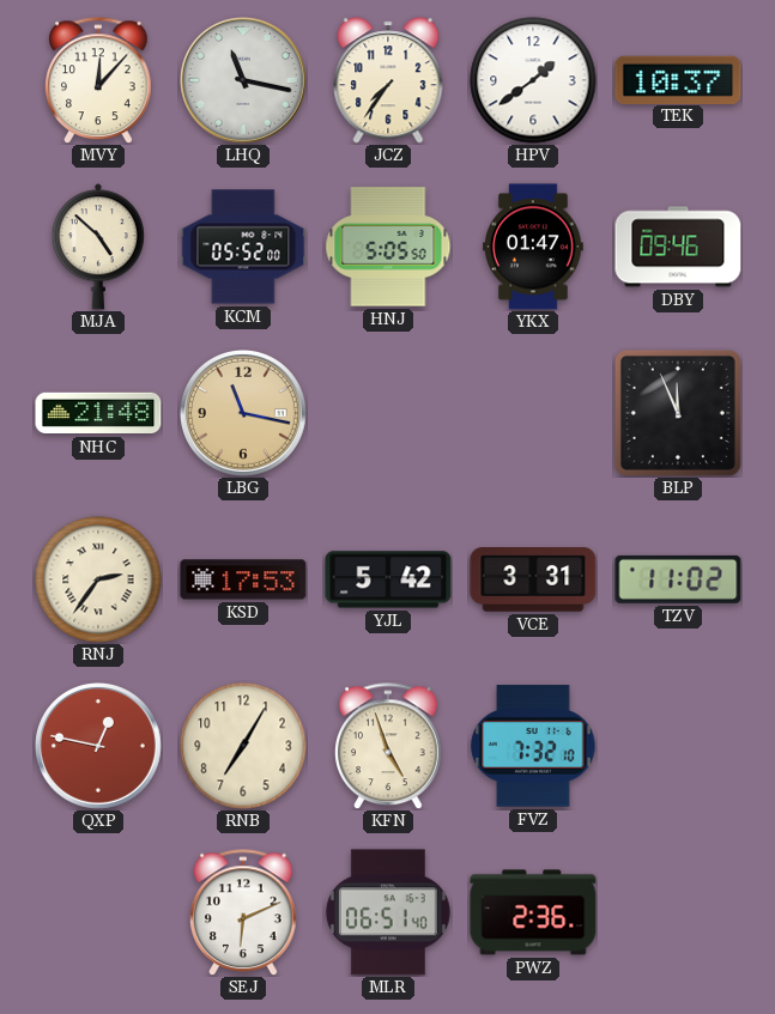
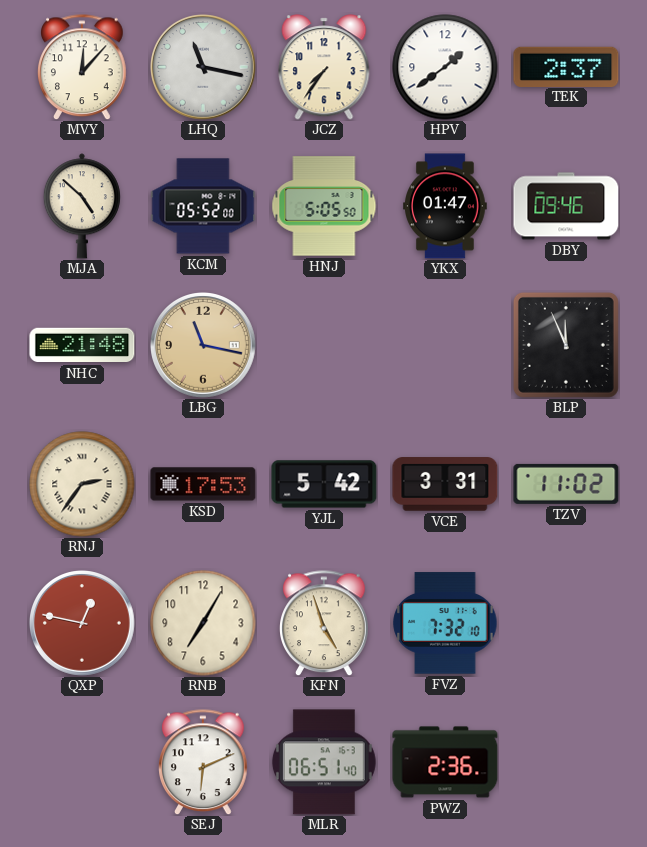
TEK: 10:37 -> 2:37 (566, 66)
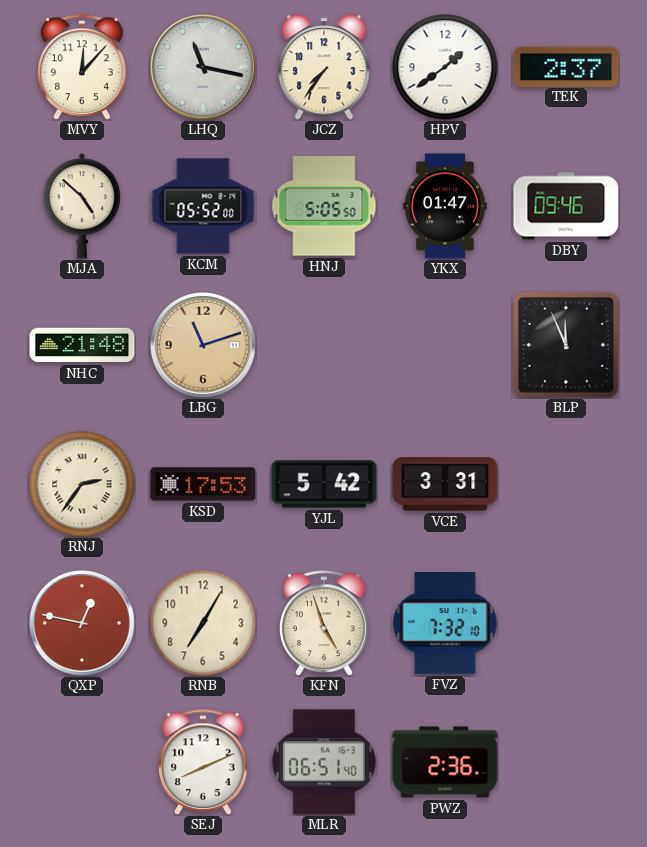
LBG: 11:17 -> 11:12 (204, 346)
TZV: 11:02 -> none (566, 484)
SEJ: 6:11 -> 8:11 (203, 762)
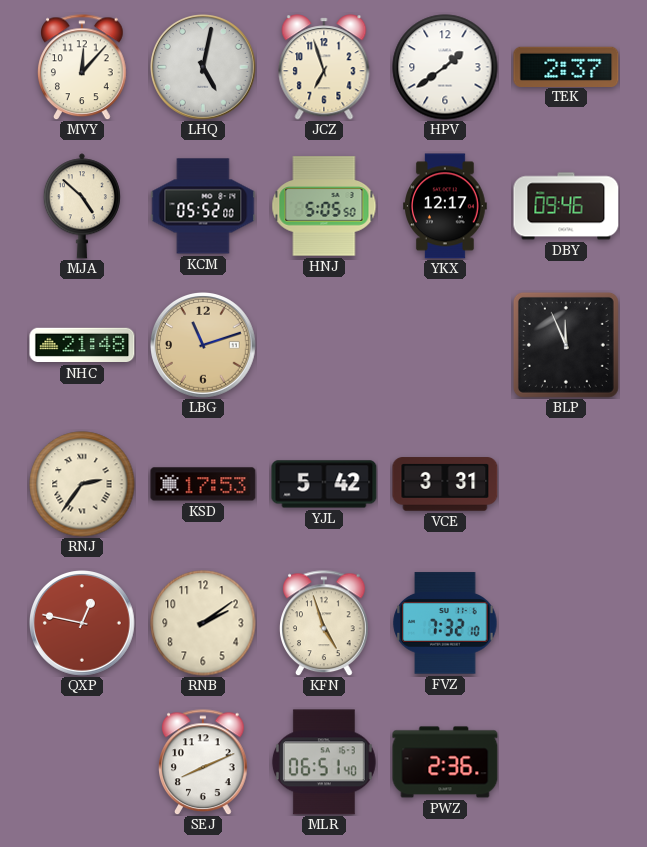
LHQ: 11:17 -> 5:02 (204, 68)
JCZ: 7:36 -> 6:57 (324, 67)
YKX: 01:47 -> 12:17 (446, 206)
RNB: 7:05 -> 2:09 (203, 623)
